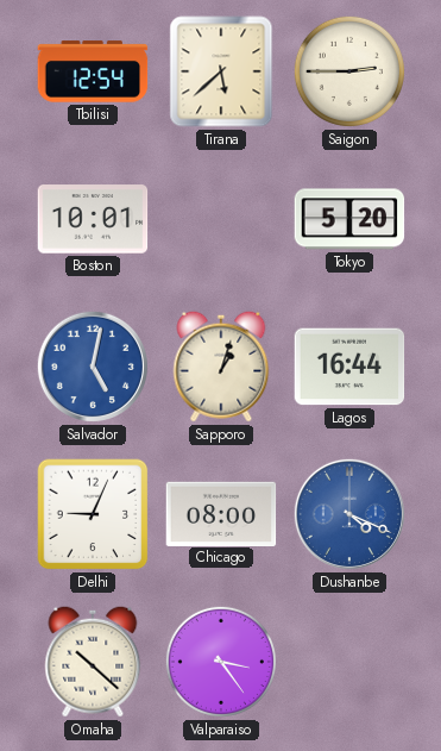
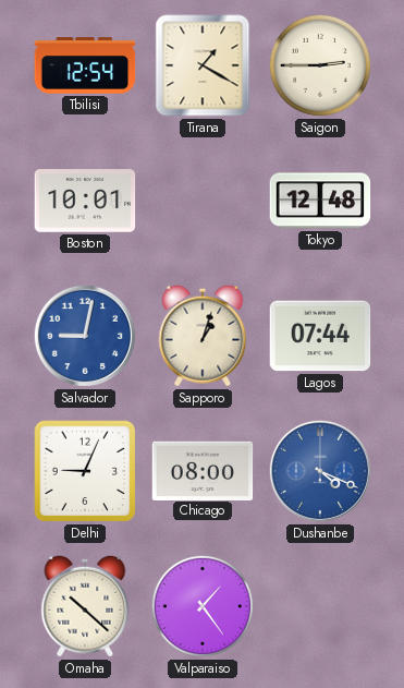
Tirana: 5:38 -> 1:20 (203, 65)
Tokyo: 5:20 -> 12:48 (320, 201)
Salvador: 5:02 -> 9:02 (85, 336)
Lagos: 16:44 -> 07:44 (320, 336)
Valparaiso: 3:24 -> 1:24 (203, 606)
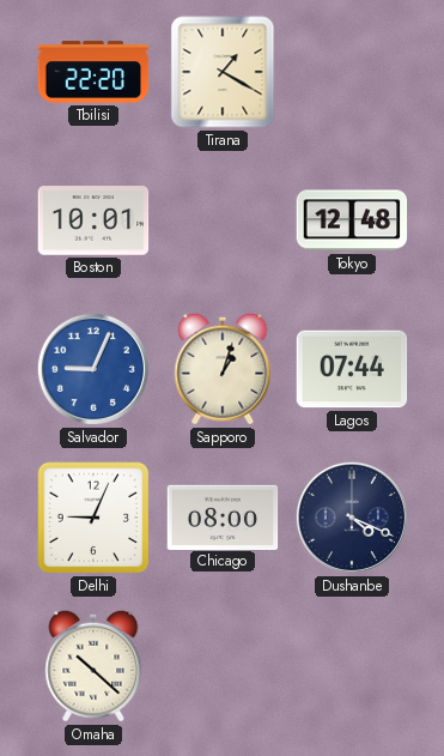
Tbilisi: 12:54 -> 22:20 (93, 72)
Saigon: 2:45 -> none (320, 65)
Salvador: 9:02 -> 9:04 (93, 369)
Dushanbe dial: blue -> navy (352, 518)
Valparaiso: 1:24 -> none (203, 606)
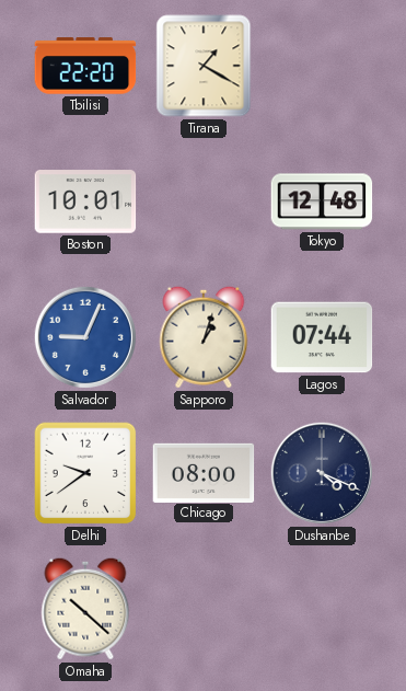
Delhi: 9:04 -> 9:39 (85, 473)
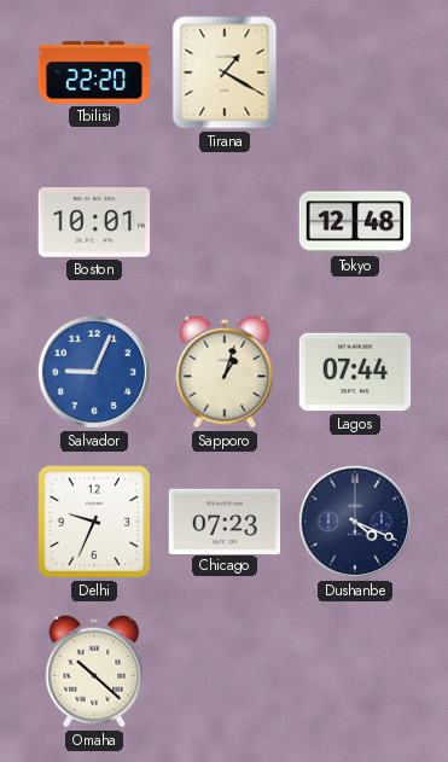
Delhi: 9:39 -> 9:34 (94, 522)
Chicago: 08:00 -> 07:23 (225, 520)
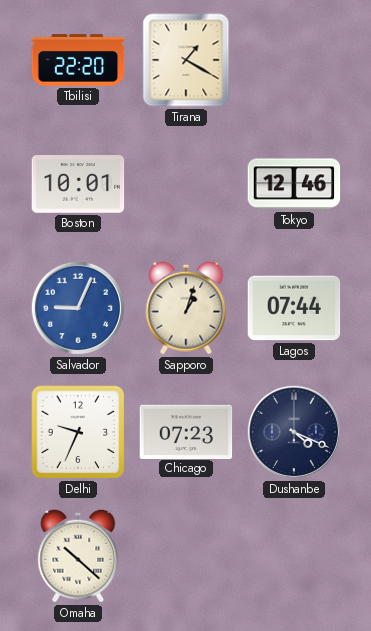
Tokyo: 12:48 -> 12:46 (294, 184)
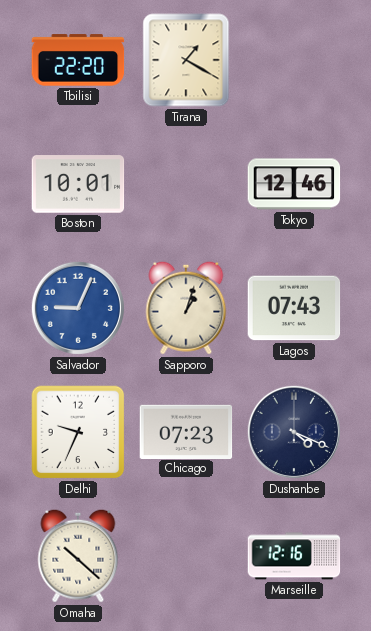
Lagos: 07:44 -> 07:43 (294, 308)
Marseille: none -> 12:16 (294, 556)
